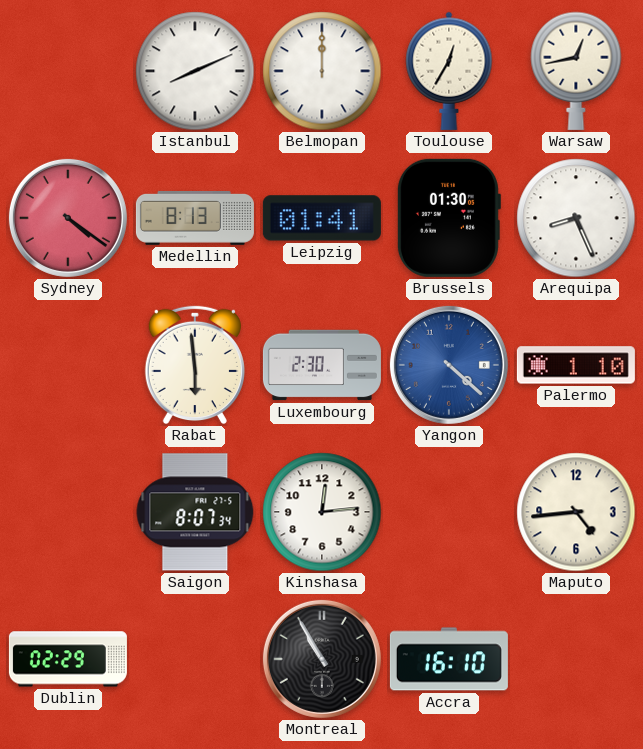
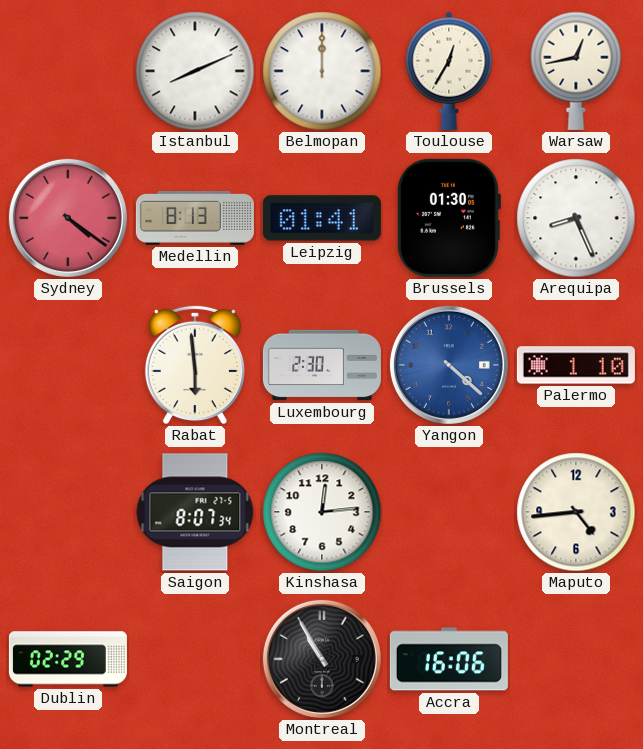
Accra: 16:10 -> 16:06 (449, 659)
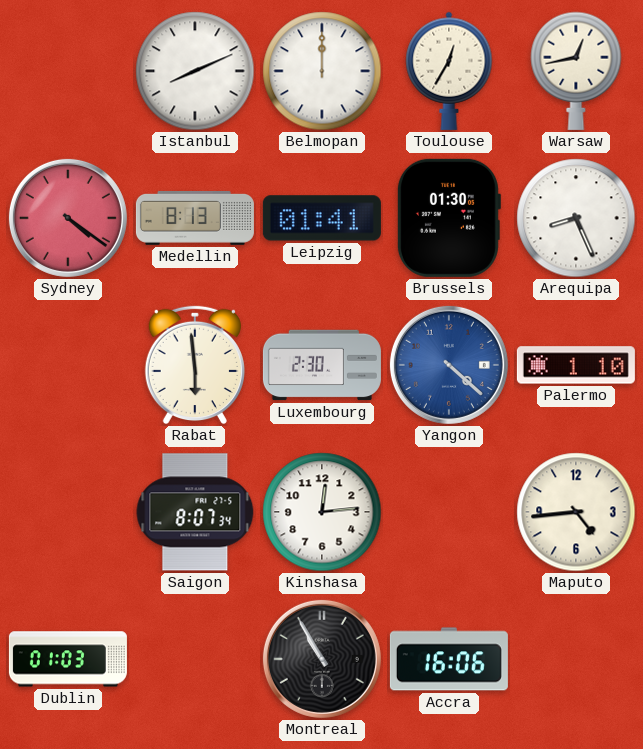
Dublin: 02:29 -> 01:03 (68, 659)
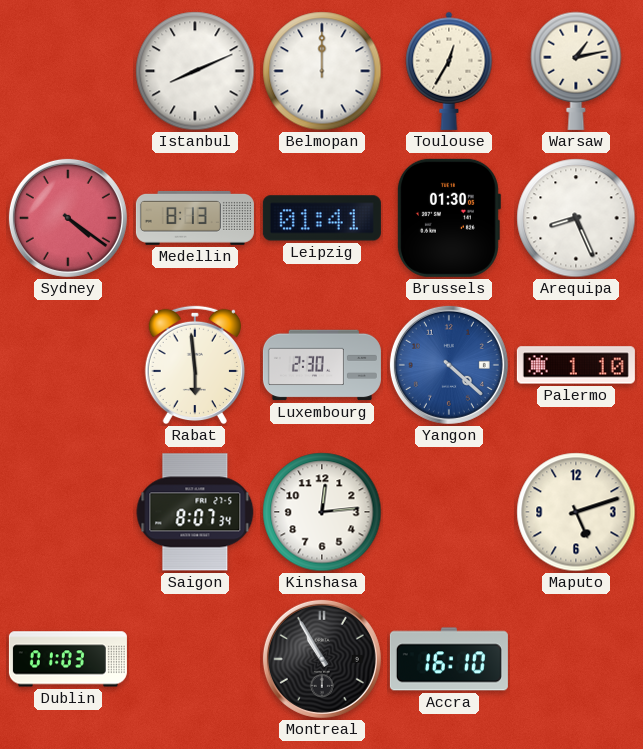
Warsaw: 12:43 -> 1:13 (576, 71)
Maputo: 4:44 -> 5:12 (576, 512)
Accra: 16:06 -> 16:10 (449, 659)
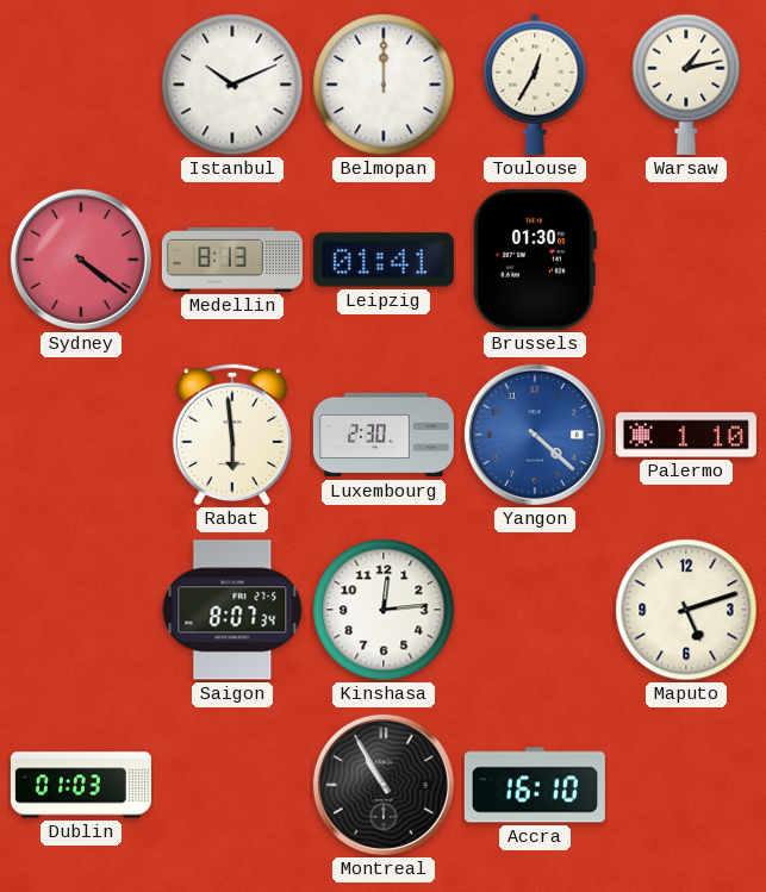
Istanbul: 8:11 -> 10:11 (232, 85)
Arequipa: 8:26 -> none (576, 218)
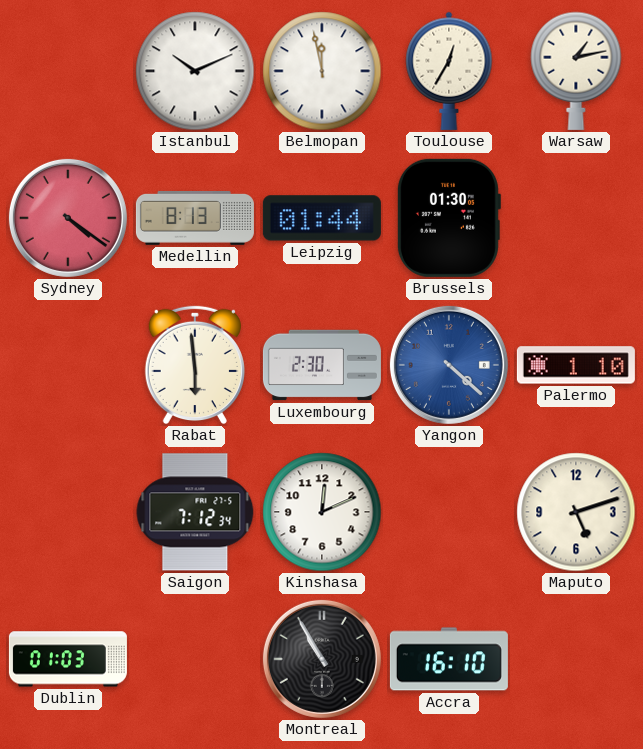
Belmopan: 12:00 -> 11:58 (322, 71)
Leipzig: 01:41 -> 01:44 (322, 218)
Saigon: 8:07 -> 7:12 (195, 512)
Kinshasa: 12:14 -> 12:11 (322, 512)
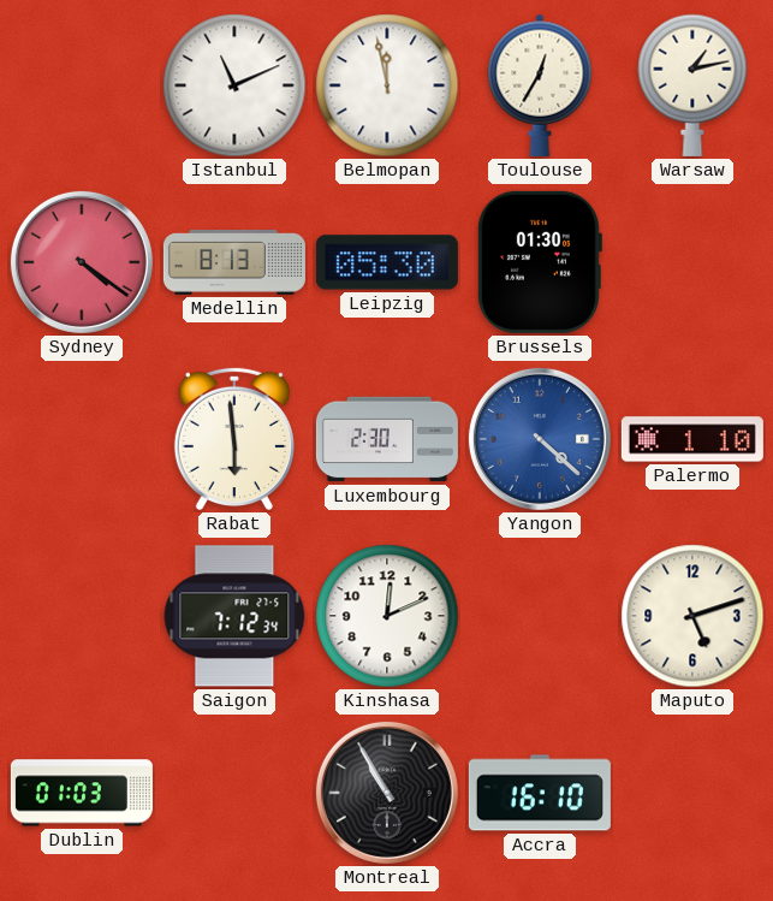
Istanbul: 10:11 -> 11:11 (234, 85)
Leipzig: 01:44 -> 05:30 (387, 262)
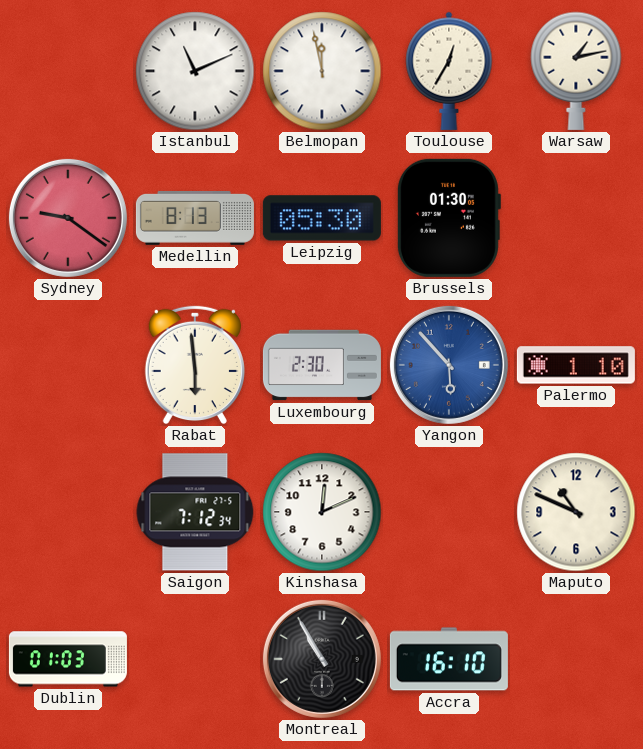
Sydney: 4:21 -> 9:21 (68, 218)
Yangon: 4:22 -> 5:53 (449, 365)
Maputo: 5:12 -> 10:49 (576, 512)
